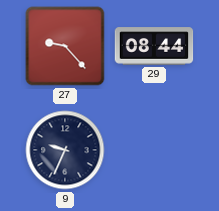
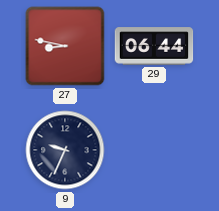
27: 9:23 -> 8:47 (65, 46)
29: 08:44 -> 06:44 (154, 46)
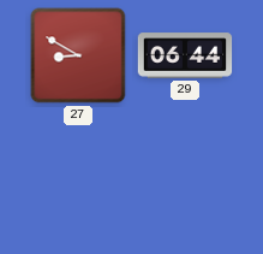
27: 8:47 -> 8:50 (78, 55)
9: 9:34 -> none (65, 150)
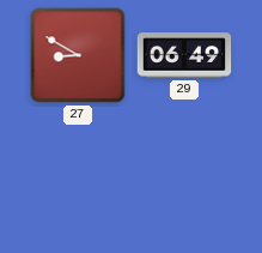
29: 06:44 -> 06:49 (184, 55)
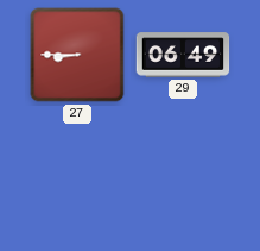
27: 8:50 -> 8:45 (77, 55)
